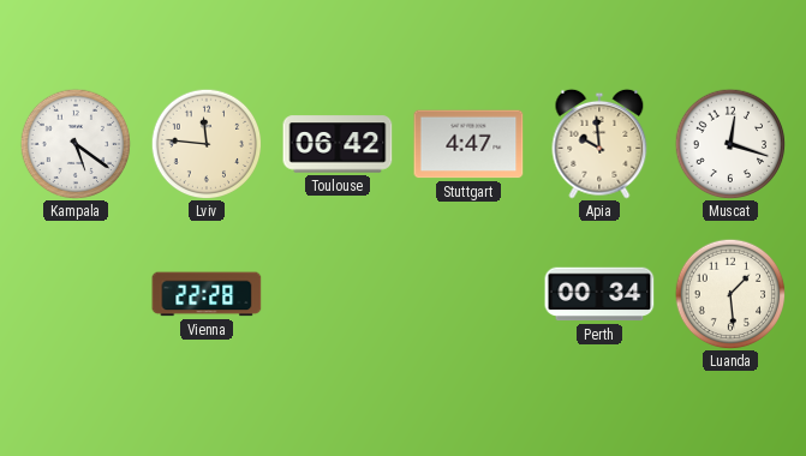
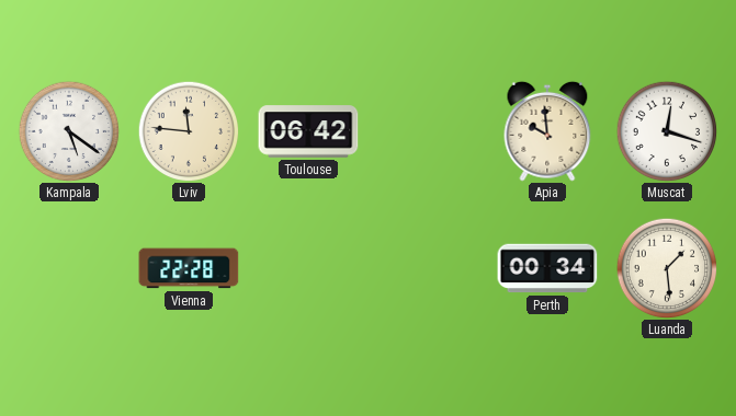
Stuttgart: 4:47 -> none (468, 144)
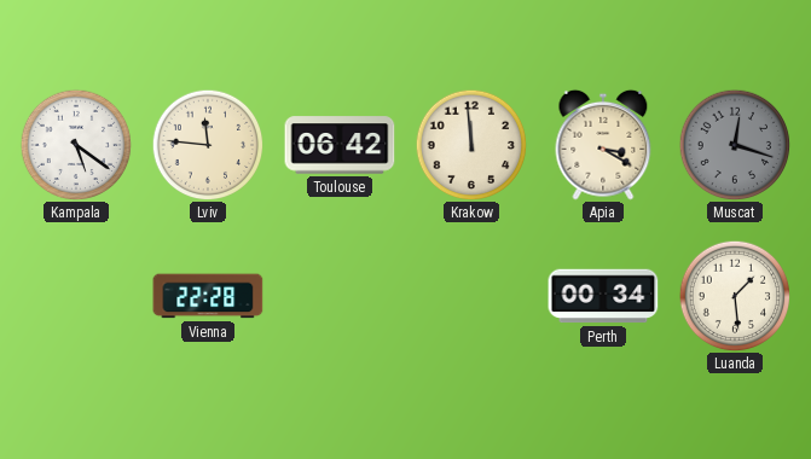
Krakow: none -> 11:59 (471, 145)
Apia: 9:59 -> 3:20 (603, 145)
Muscat dial: white -> grey (735, 145)
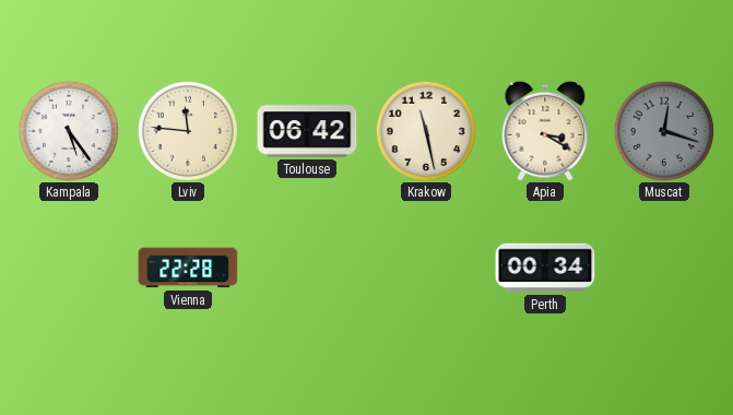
Kampala: 5:21 -> 5:24 (69, 131)
Krakow: 11:59 -> 11:28 (426, 131)
Luanda: 1:29 -> none (735, 296)
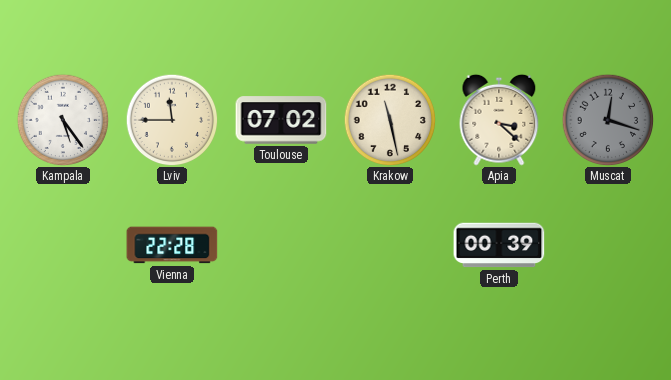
Lviv: 11:46 -> 11:45 (172, 120)
Toulouse: 06:42 -> 07:02 (281, 120)
Apia: 3:20 -> 3:22 (499, 120)
Perth: 00:34 -> 00:39 (499, 245)
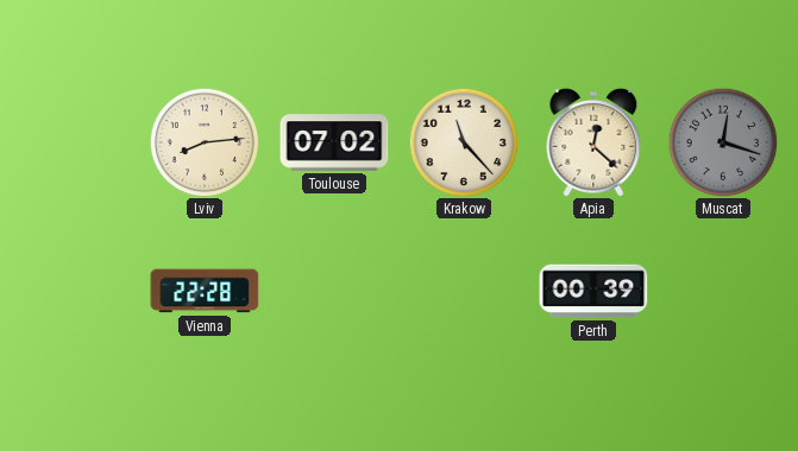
Kampala: 5:24 -> none (63, 120)
Lviv: 11:45 -> 8:14 (205, 142)
Krakow: 11:28 -> 11:23 (464, 142)
Apia: 3:22 -> 12:22 (593, 142)
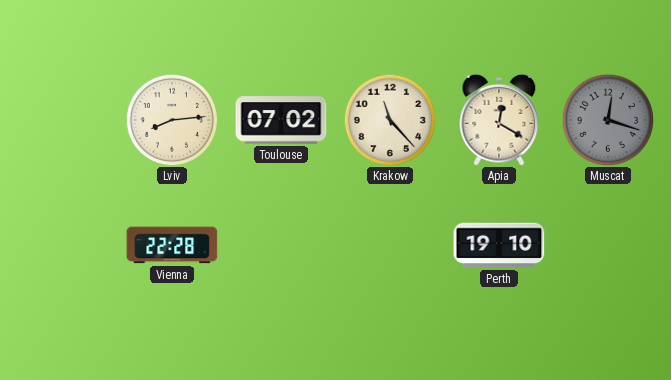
Apia: 12:22 -> 12:20 (499, 120)
Perth: 00:39 -> 19:10 (499, 245)
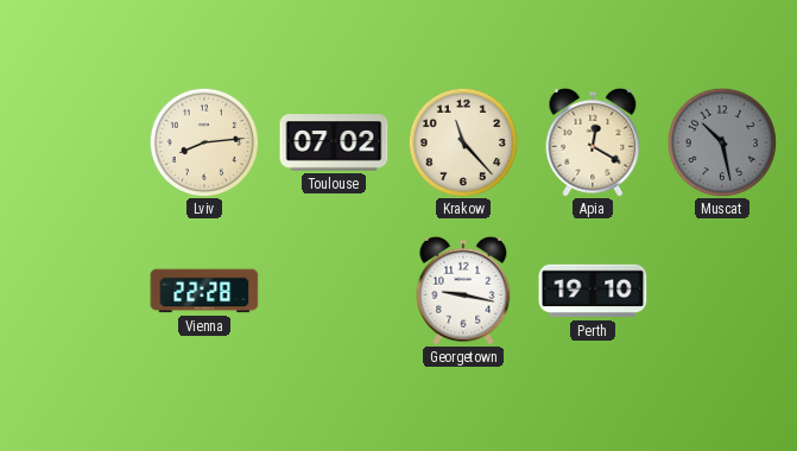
Muscat: 12:18 -> 10:28 (722, 142)
Georgetown: none -> 9:17 (463, 291)
